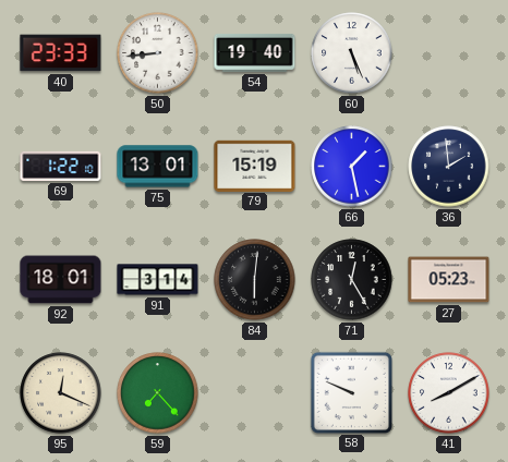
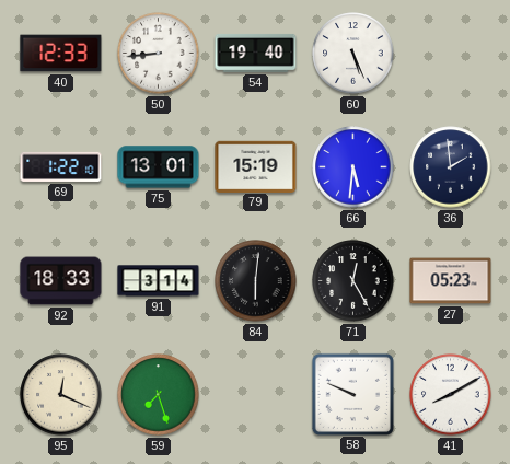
40: 23:33 -> 12:33 (61, 54)
66: 1:28 -> 5:31 (353, 167)
92: 18:01 -> 18:33 (61, 281)
59: 7:23 -> 7:27 (159, 395)
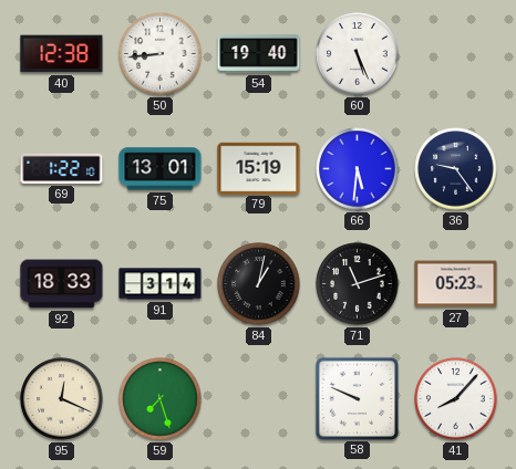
40: 12:33 -> 12:38 (62, 54)
36: 1:59 -> 9:24 (456, 169)
84: 6:01 -> 1:02 (259, 284)
71: 12:25 -> 11:12 (358, 284)
41: 8:10 -> 8:07 (456, 399)
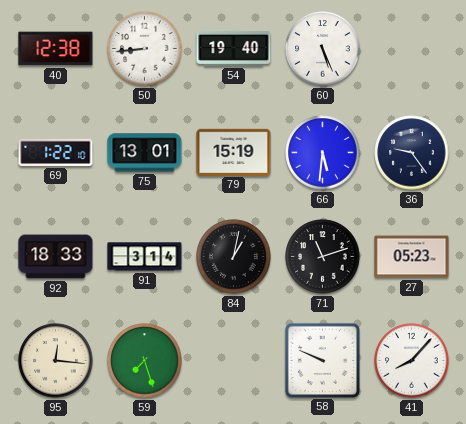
95: 12:19 -> 12:16 (56, 361)
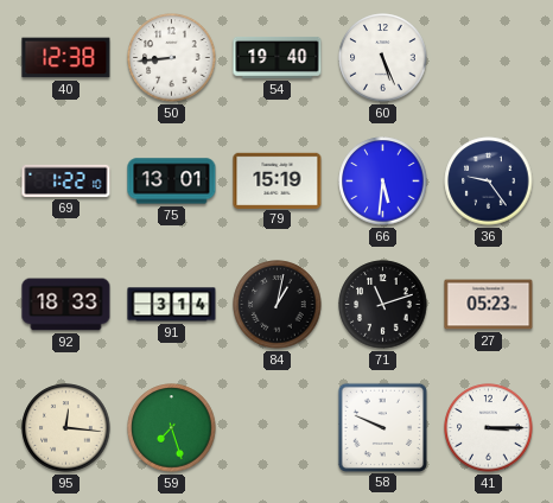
41: 8:07 -> 3:15 (489, 428)
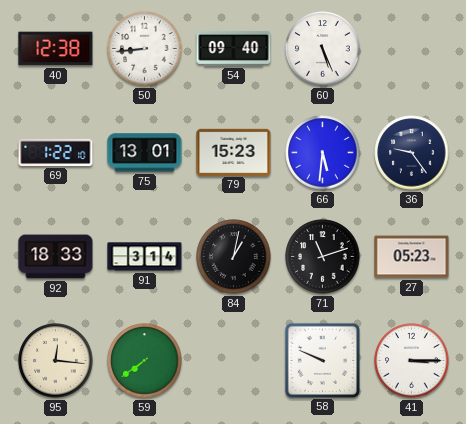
54: 19:40 -> 09:40 (234, 48)
79: 15:19 -> 15:23 (234, 152)
59: 7:27 -> 7:39 (145, 361)
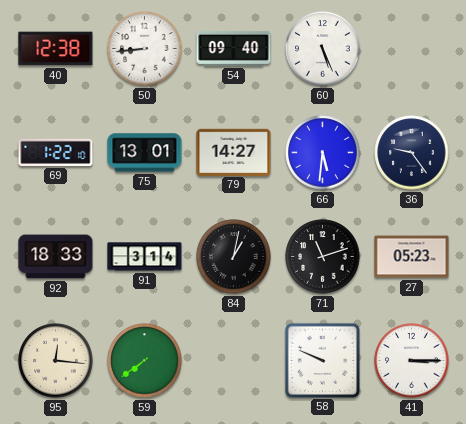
79: 15:23 -> 14:27 (234, 152)
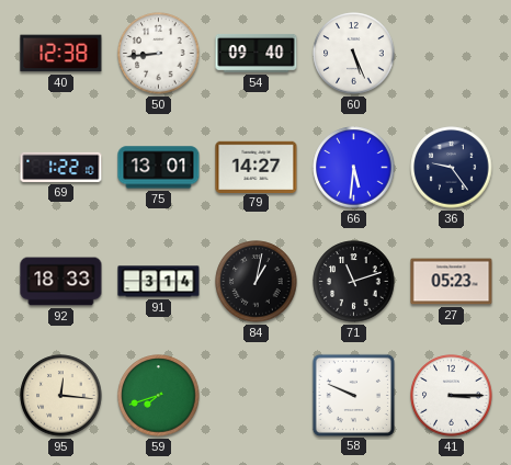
59: 7:39 -> 7:42 (159, 396)
